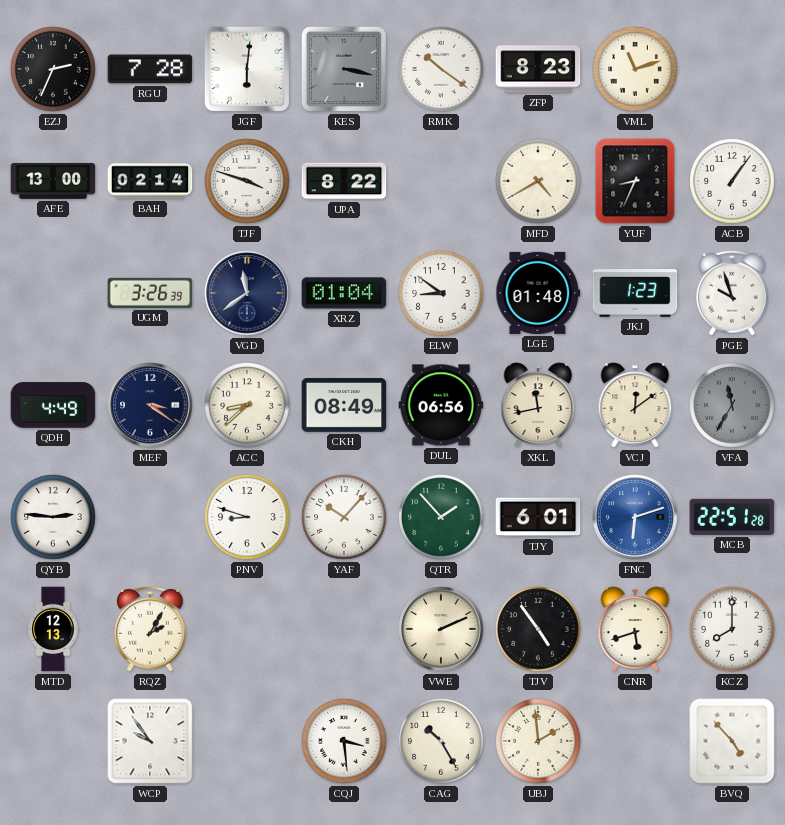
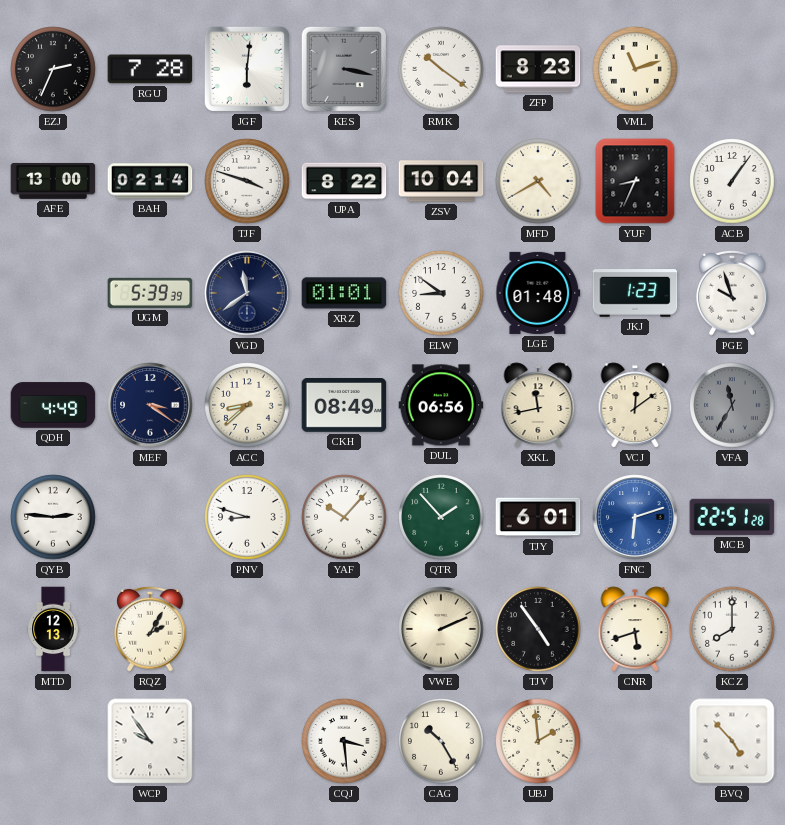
ZSV: none -> 10:04 (441, 181)
UGM: 3:26 -> 5:39 (150, 293)
XRZ: 01:04 -> 01:01 (344, 293)
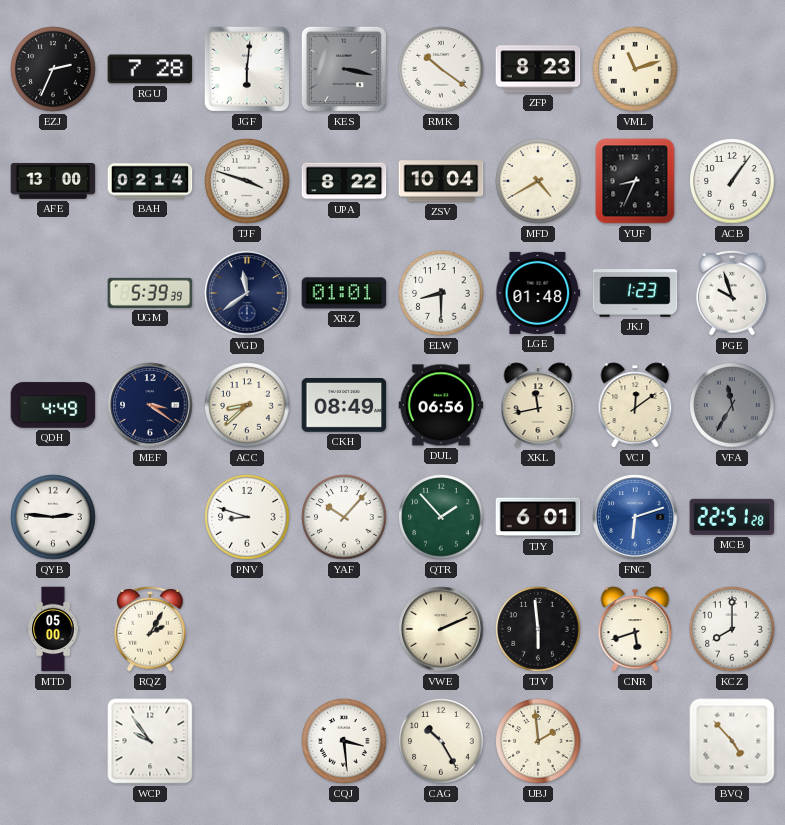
ELW: 8:51 -> 8:30 (441, 293)
MTD: 12:13 -> 05:00 (53, 629)
TJV: 4:54 -> 5:59 (538, 629)
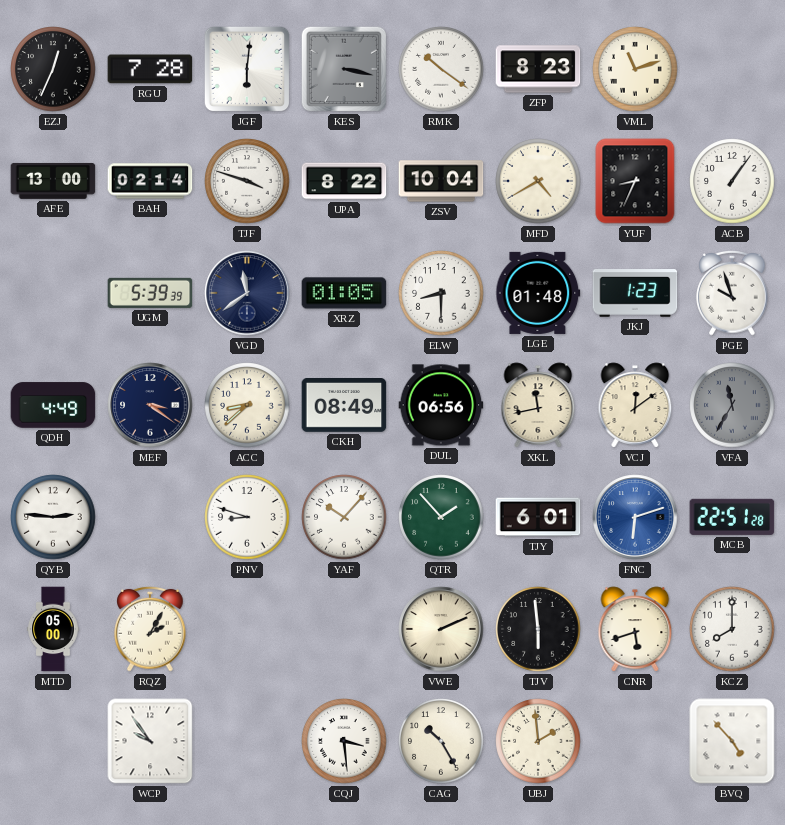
EZJ: 2:34 -> 12:34 (53, 69)
XRZ: 01:01 -> 01:05 (344, 293)
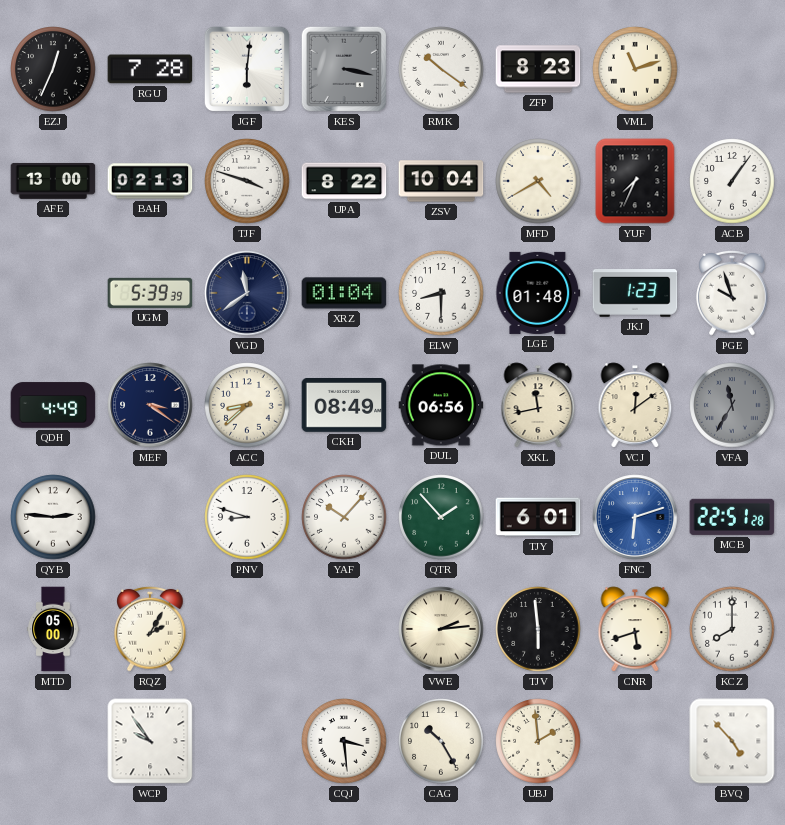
BAH: 02:14 -> 02:13 (150, 181)
YUF: 8:34 -> 7:34 (635, 181)
XRZ: 01:05 -> 01:04 (344, 293)
VWE: 2:11 -> 2:14 (441, 629)
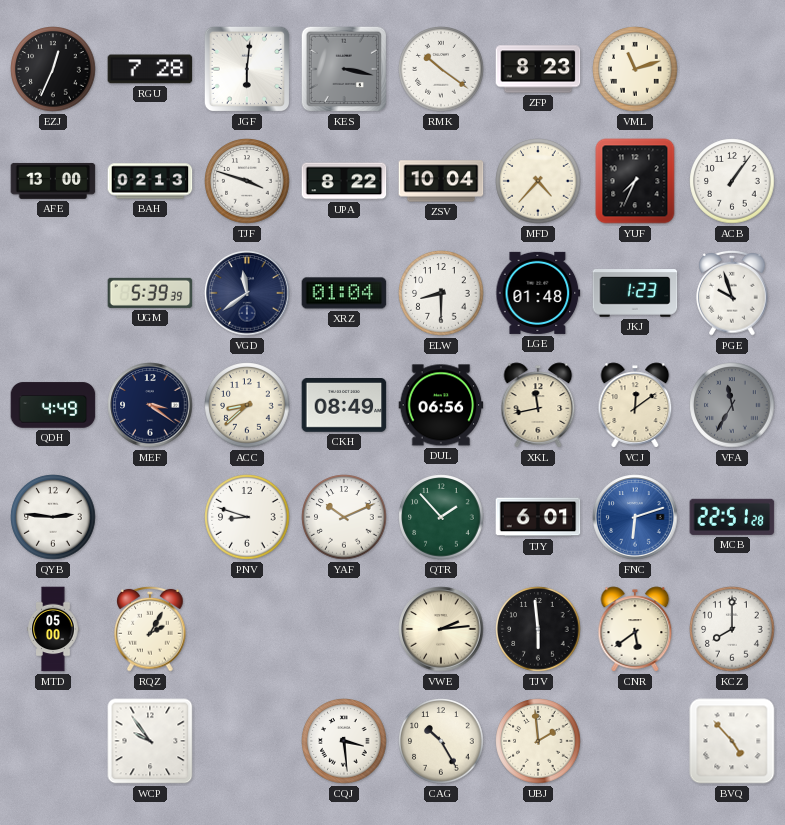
MFD: 4:40 -> 4:37 (538, 181)
YAF: 10:07 -> 10:11 (344, 517)
CNR: 5:42 -> 5:39 (635, 629)
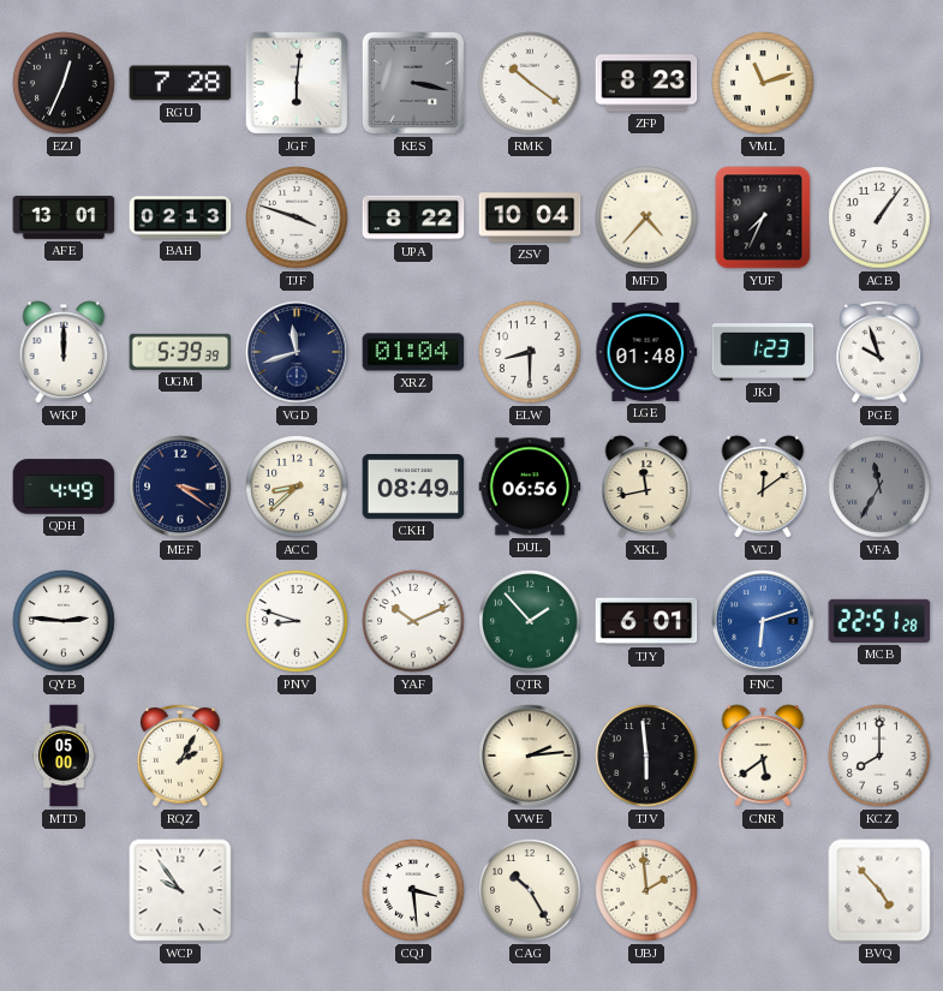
AFE: 13:00 -> 13:01 (64, 217)
WKP: none -> 12:00 (64, 352)
VGD: 11:39 -> 11:42 (297, 352)
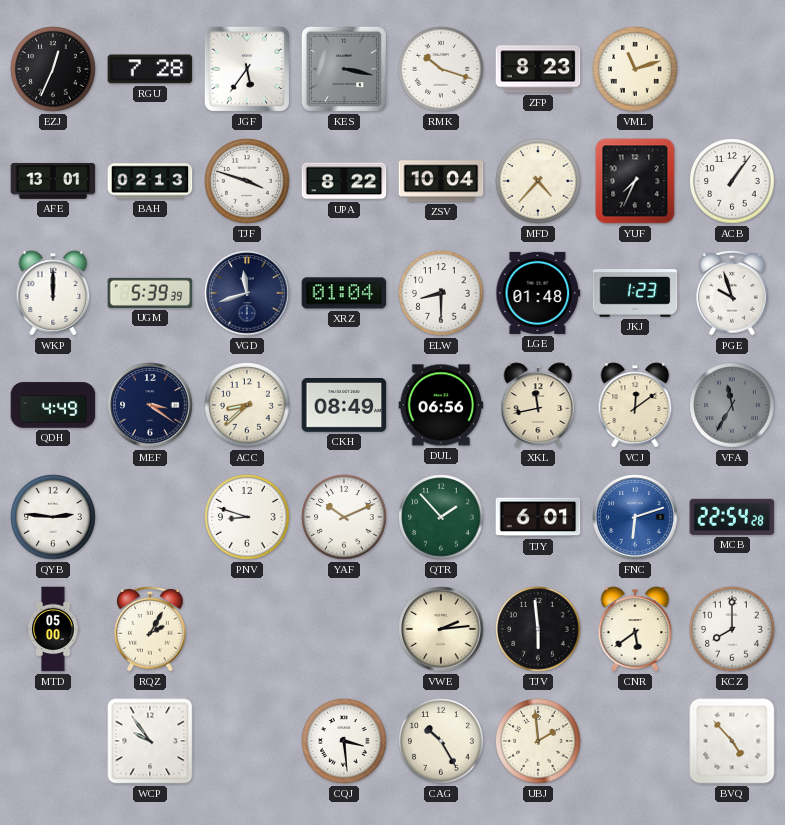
JGF: 6:01 -> 5:36 (247, 69)
RMK: 10:21 -> 10:18 (441, 69)
MCB: 22:51 -> 22:54 (732, 517)
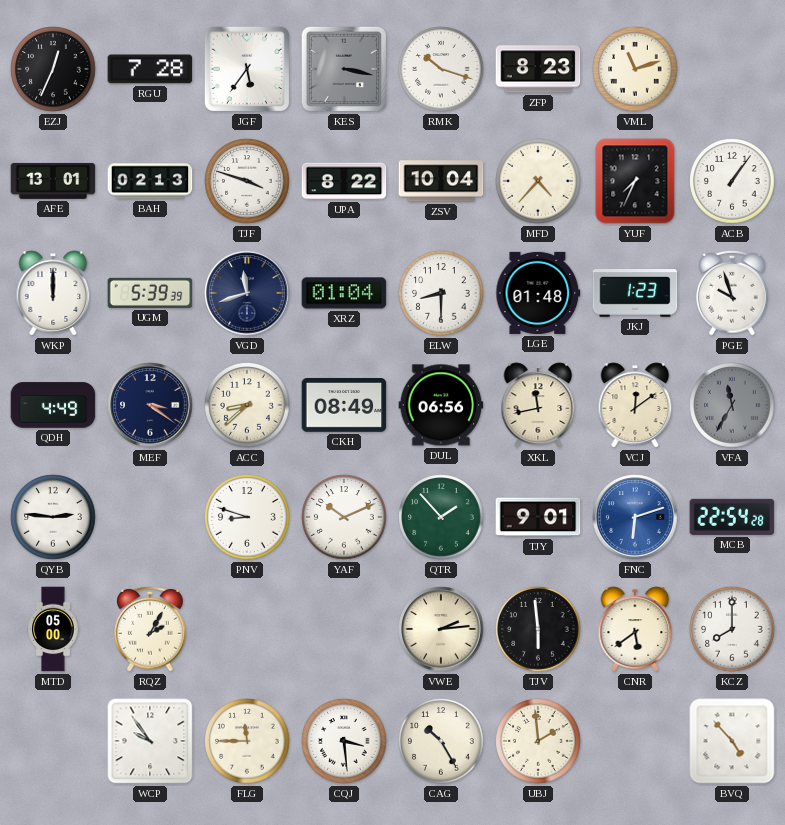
TJY: 6:01 -> 9:01 (538, 517)
FLG: none -> 11:45 (247, 741)
